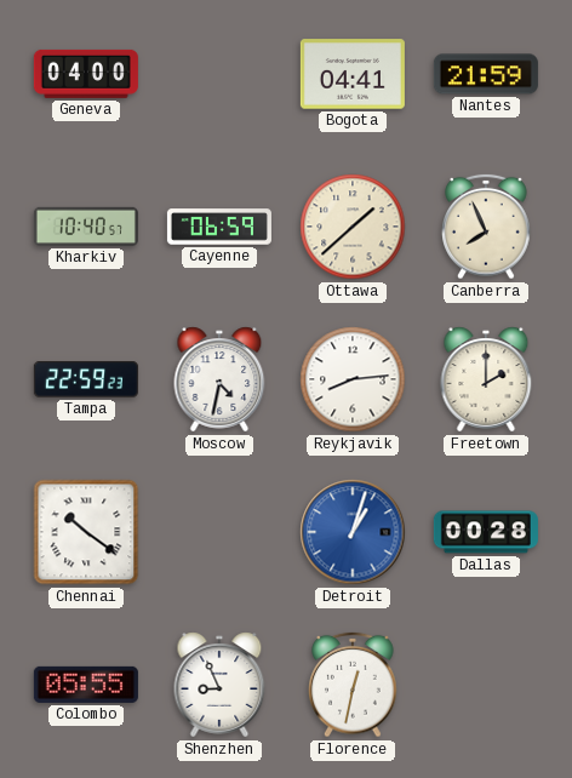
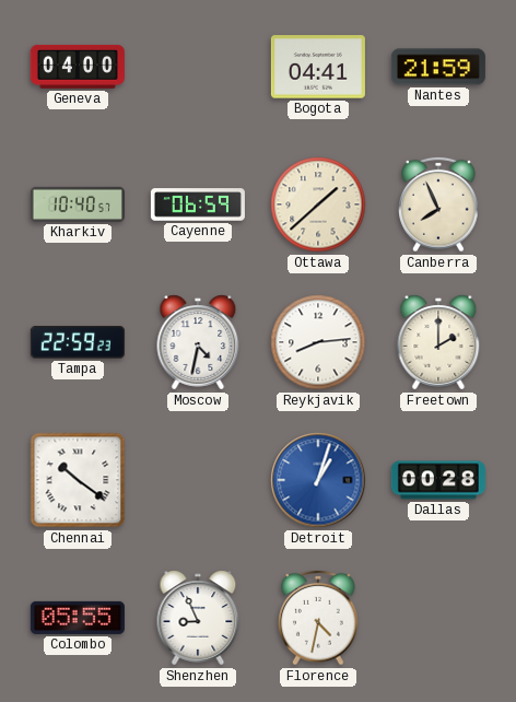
Florence: 12:32 -> 4:32 (318, 618)
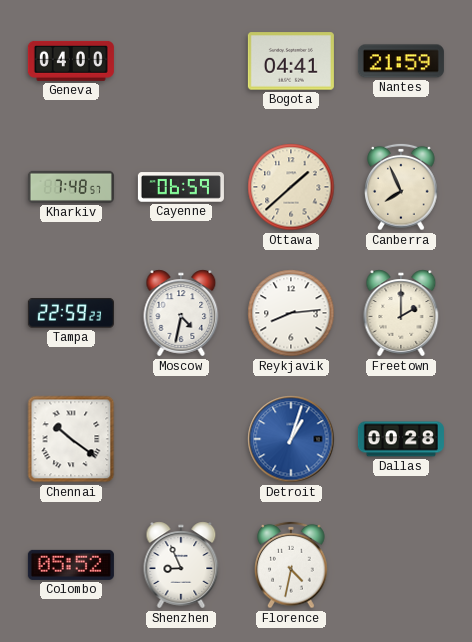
Kharkiv: 10:40 -> 7:48 (71, 187)
Colombo: 05:55 -> 05:52 (71, 565)
